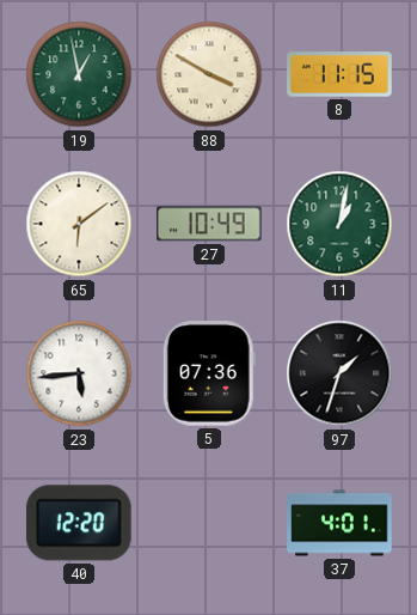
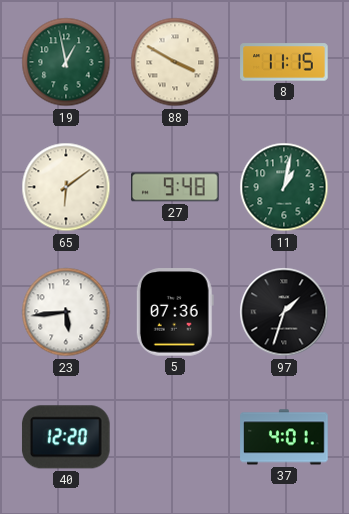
27: 10:49 -> 9:48 (175, 187)
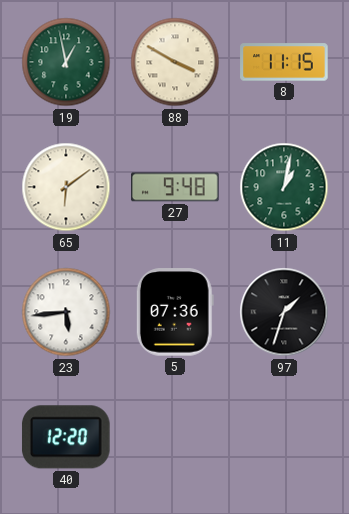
37: 4:01 -> none (284, 437)
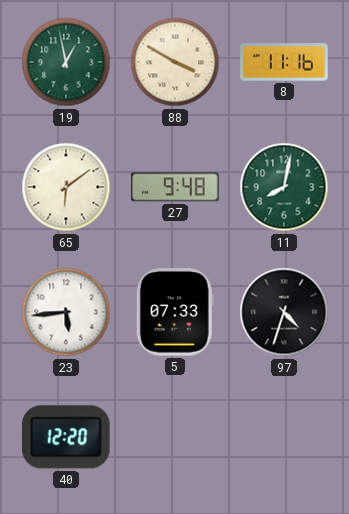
8: 11:15 -> 11:16 (284, 62)
11: 1:02 -> 8:02 (284, 187)
5: 07:36 -> 07:33 (175, 312)
97: 1:33 -> 4:33 (284, 312)
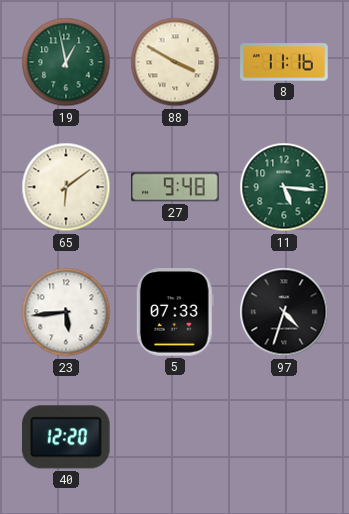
11: 8:02 -> 5:16 (284, 187)
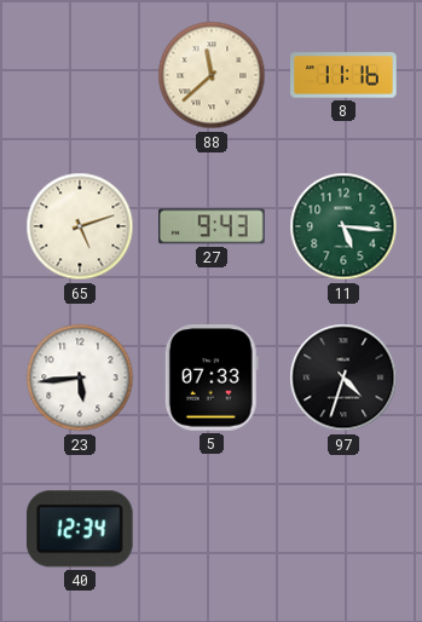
19: 12:58 -> none (66, 62)
88: 3:50 -> 11:38 (212, 75)
65: 6:09 -> 5:12 (80, 226)
27: 9:48 -> 9:43 (212, 226)
40: 12:20 -> 12:34 (80, 529)
